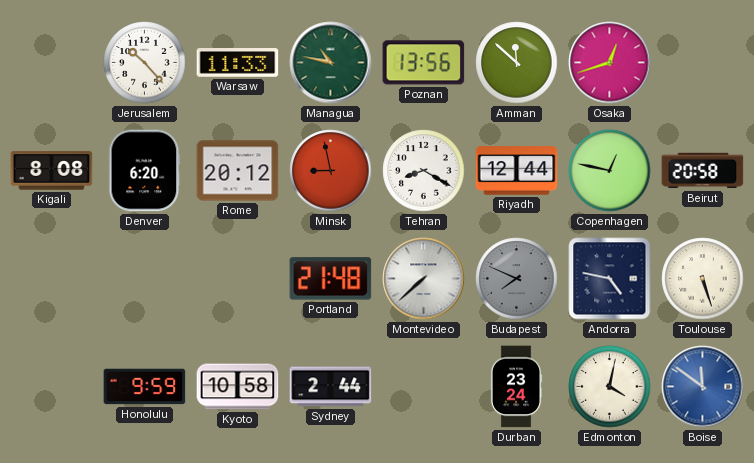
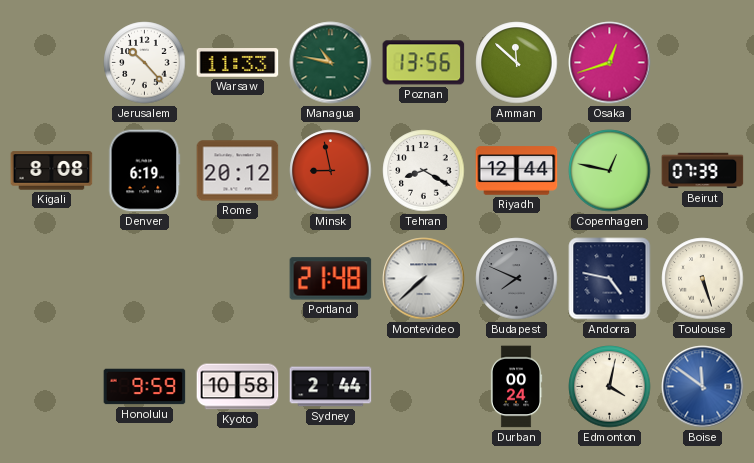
Denver: 6:20 -> 6:19 (145, 171)
Beirut: 20:58 -> 07:39 (703, 171)
Durban: 23:24 -> 00:24 (516, 387)
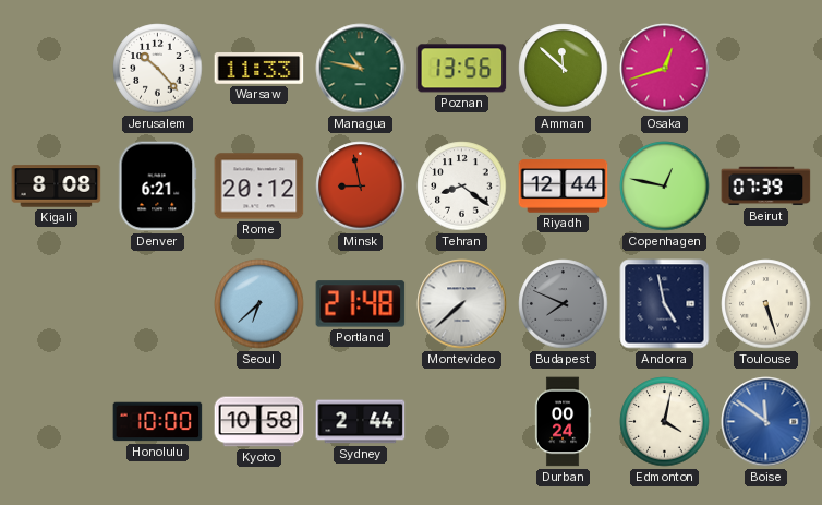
Denver: 6:19 -> 6:21 (158, 187)
Tehran: 8:20 -> 8:21 (462, 187)
Seoul: none -> 6:38 (259, 304)
Andorra: 4:47 -> 4:58 (665, 304)
Honolulu: 9:59 -> 10:00 (158, 422)
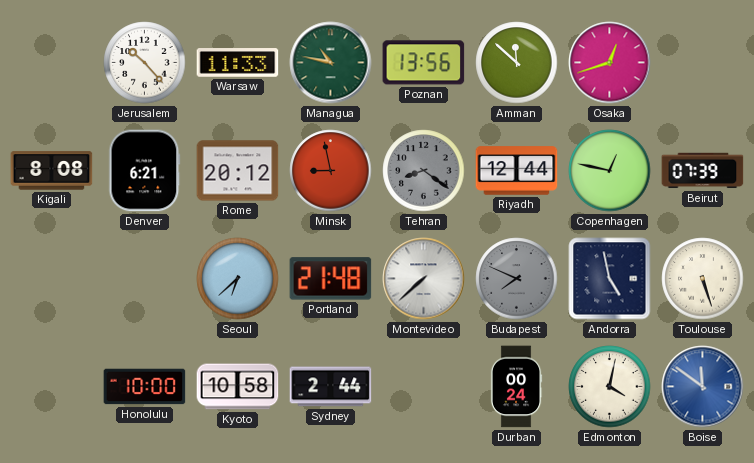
Tehran dial: white -> grey (424, 171)
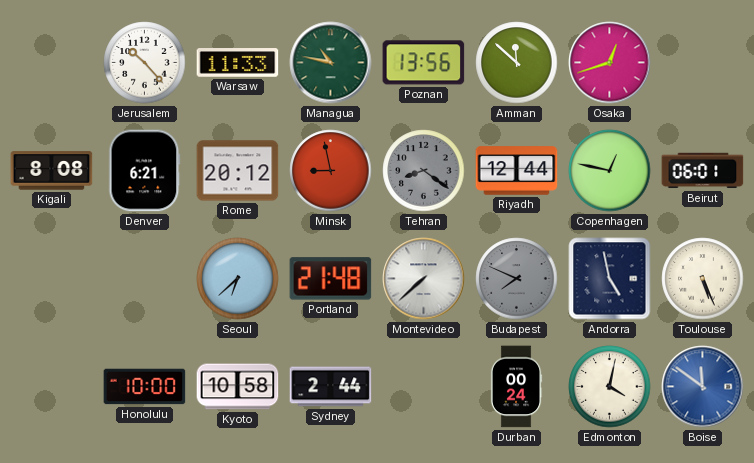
Beirut: 07:39 -> 06:01 (703, 171)
Toulouse: 5:27 -> 5:26 (703, 279)
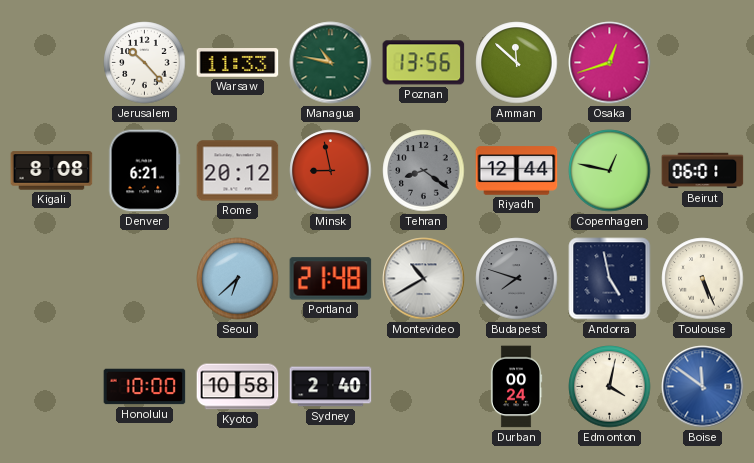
Montevideo: 7:38 -> 10:40 (424, 279)
Budapest: 7:49 -> 7:48 (517, 279)
Sydney: 2:44 -> 2:40 (331, 387)
